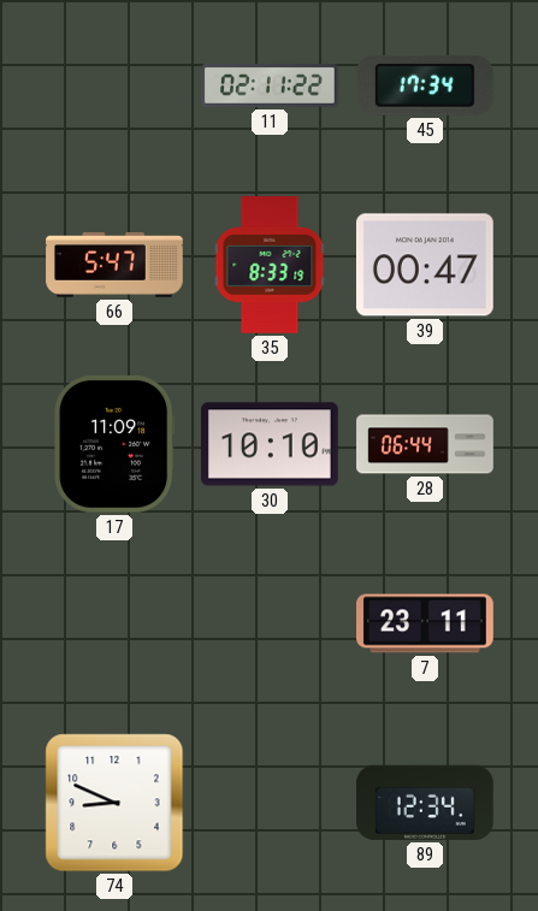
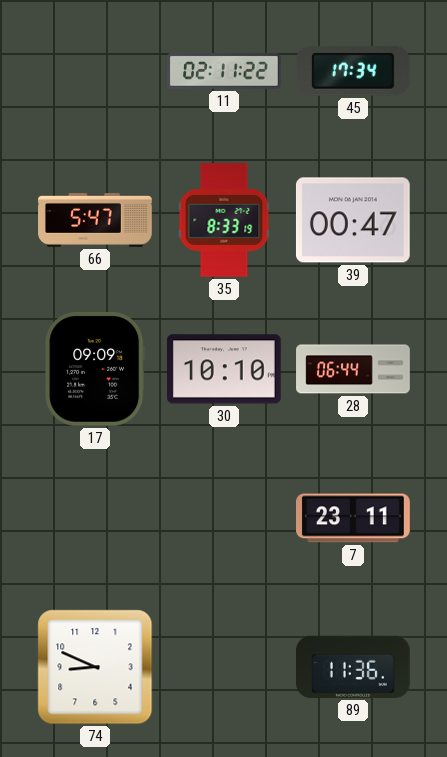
17: 11:09 -> 09:09 (95, 369)
89: 12:34 -> 11:36 (354, 667)
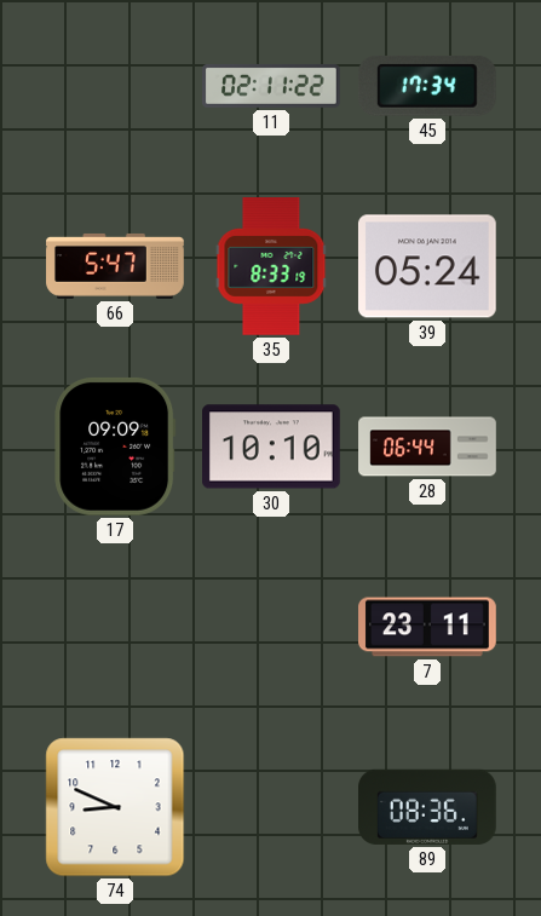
39: 00:47 -> 05:24 (427, 266)
89: 11:36 -> 08:36 (428, 807)
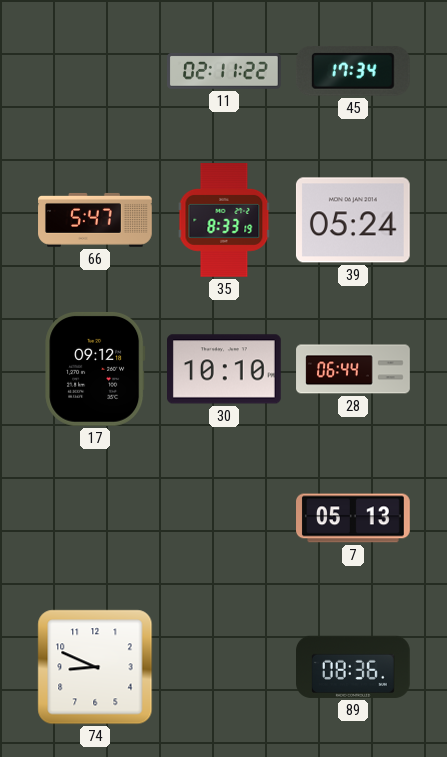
17: 09:09 -> 09:12 (95, 369)
7: 23:11 -> 05:13 (353, 518)
